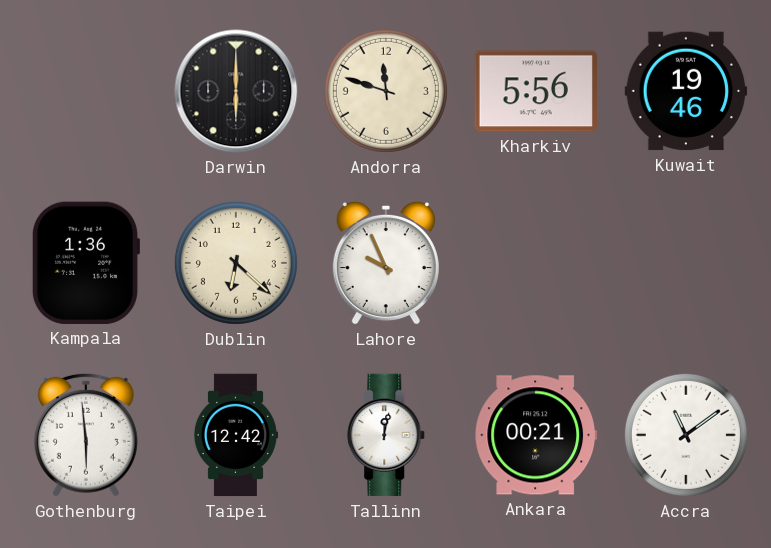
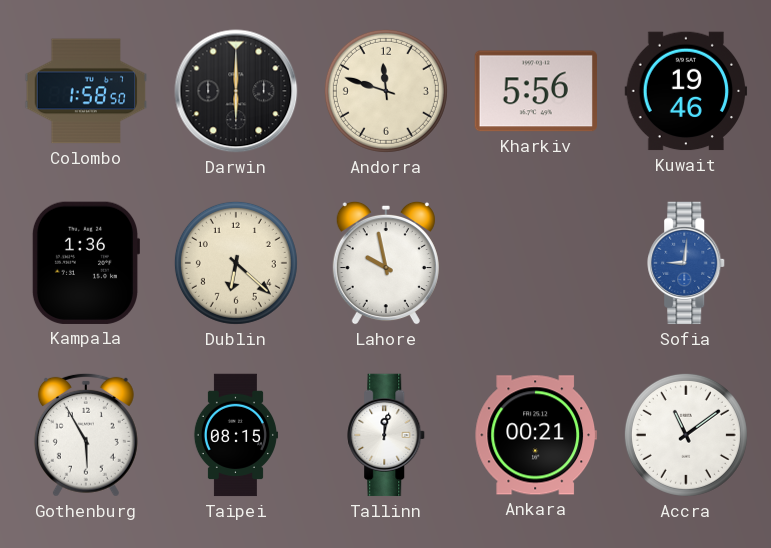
Colombo: none -> 1:58 (86, 91)
Lahore: 9:56 -> 9:58 (386, 263)
Sofia: none -> 9:01 (687, 263)
Gothenburg: 5:59 -> 5:55 (86, 435)
Taipei: 12:42 -> 08:15 (235, 435)
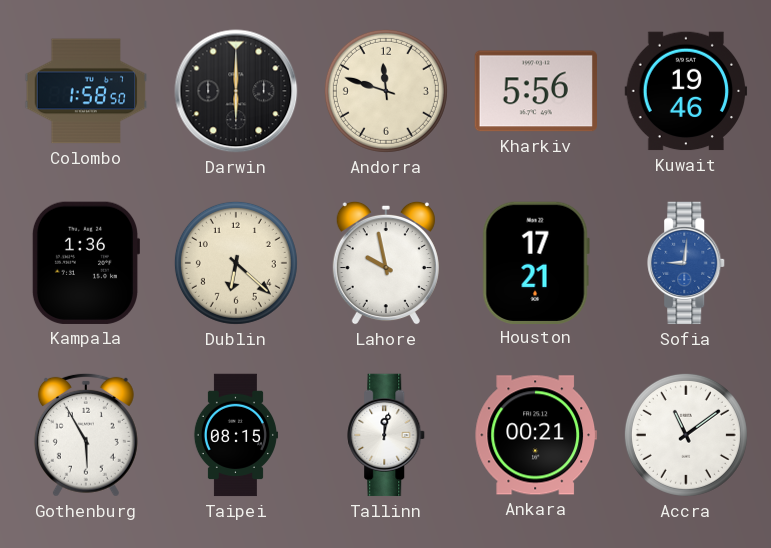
Houston: none -> 17:21 (536, 262)
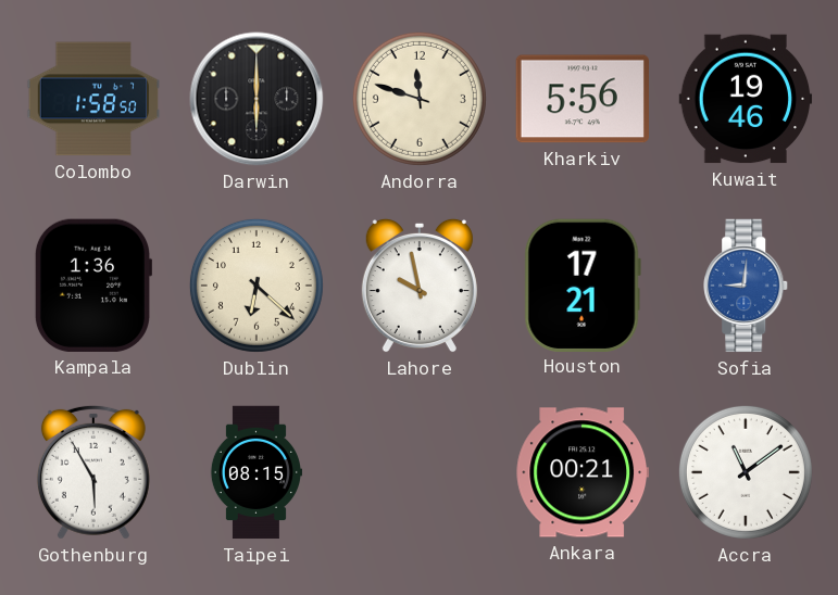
Tallinn: 12:02 -> none (387, 435)
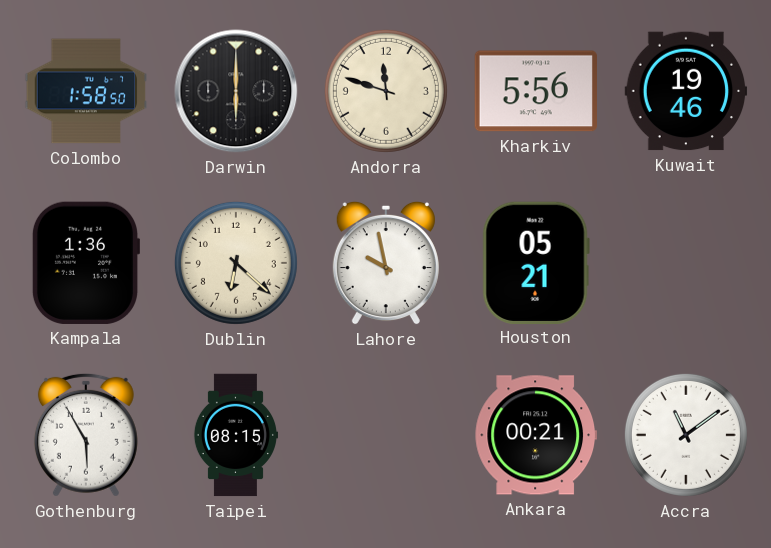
Houston: 17:21 -> 05:21 (536, 262)
Sofia: 9:01 -> none (747, 286)
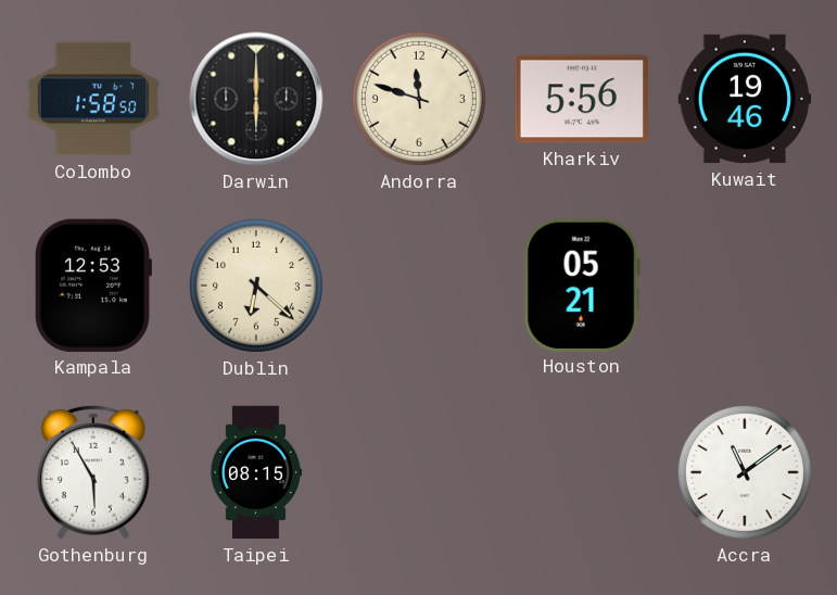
Kampala: 1:36 -> 12:53 (92, 286)
Lahore: 9:58 -> none (386, 263)
Ankara: 00:21 -> none (535, 435)
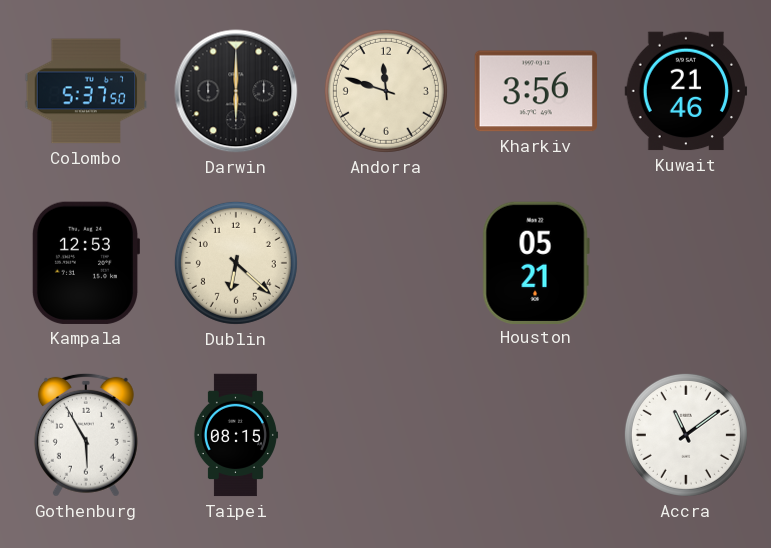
Colombo: 1:58 -> 5:37 (86, 91)
Kharkiv: 5:56 -> 3:56 (535, 91)
Kuwait: 19:46 -> 21:46 (686, 91)
